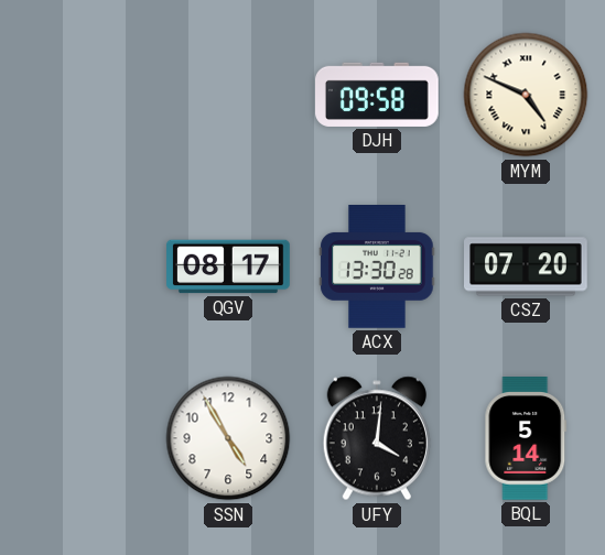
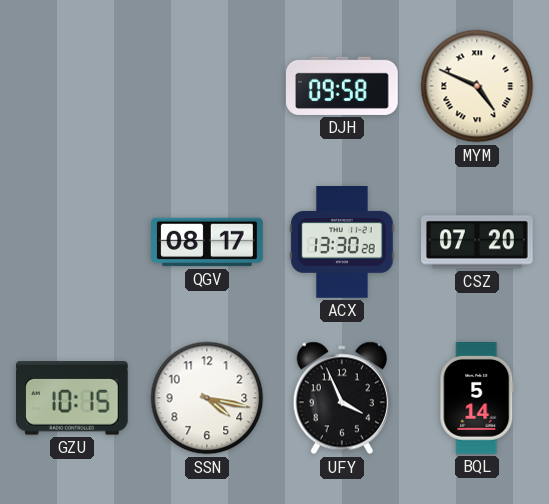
GZU: none -> 10:15 (72, 398)
SSN: 4:55 -> 4:17 (207, 398)
UFY: 4:01 -> 3:56 (342, 398)
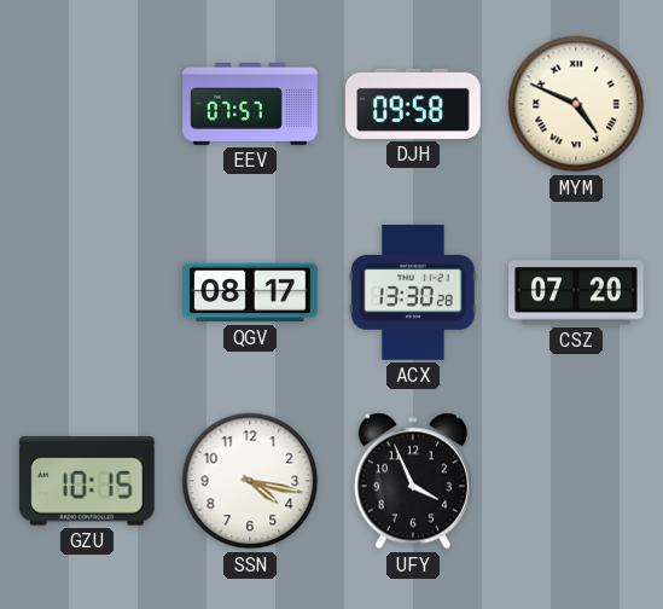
EEV: none -> 07:57 (250, 104)
BQL: 5:14 -> none (477, 399)
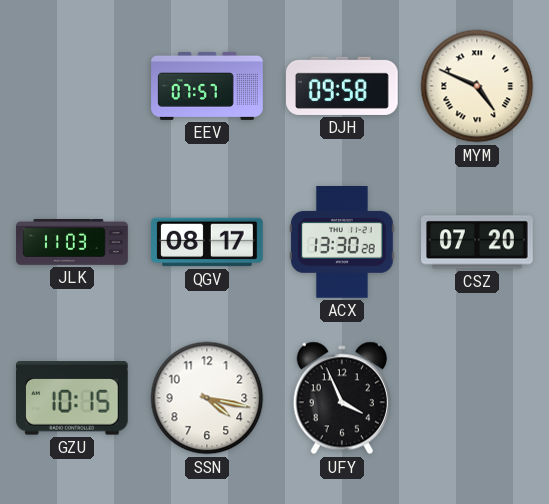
JLK: none -> 11:03 (72, 243)
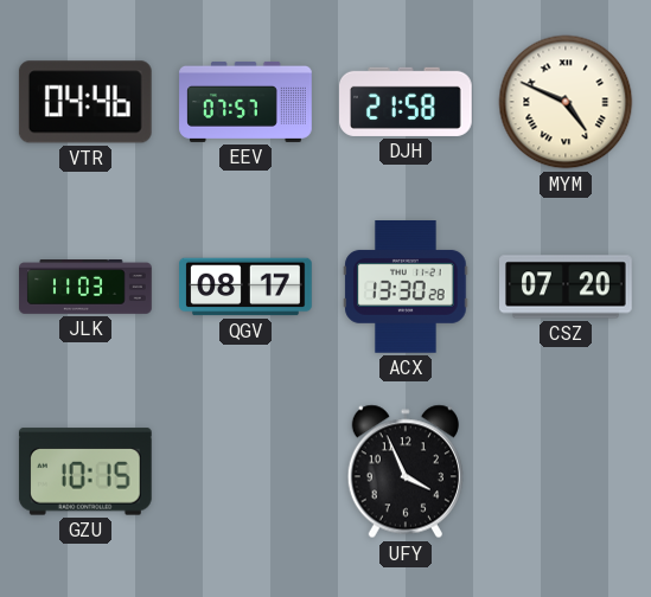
VTR: none -> 04:46 (85, 102)
DJH: 09:58 -> 21:58 (407, 102)
SSN: 4:17 -> none (207, 398)
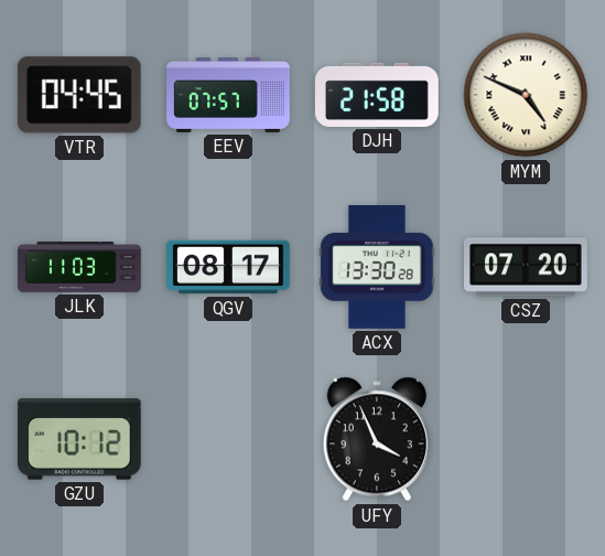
VTR: 04:46 -> 04:45 (79, 95)
GZU: 10:15 -> 10:12 (79, 439)
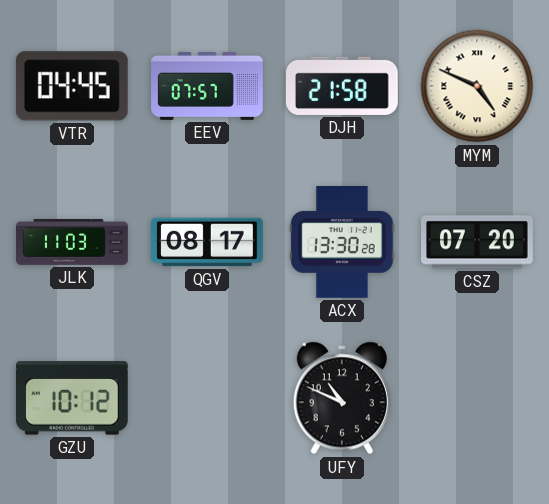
UFY: 3:56 -> 10:49 (342, 398)
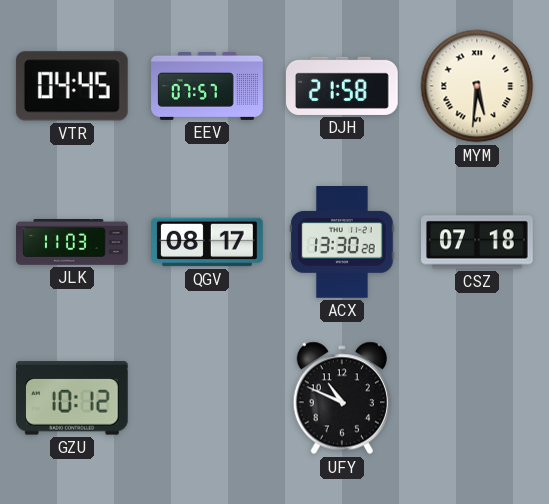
MYM: 4:49 -> 5:31 (477, 86)
CSZ: 07:20 -> 07:18 (477, 242)
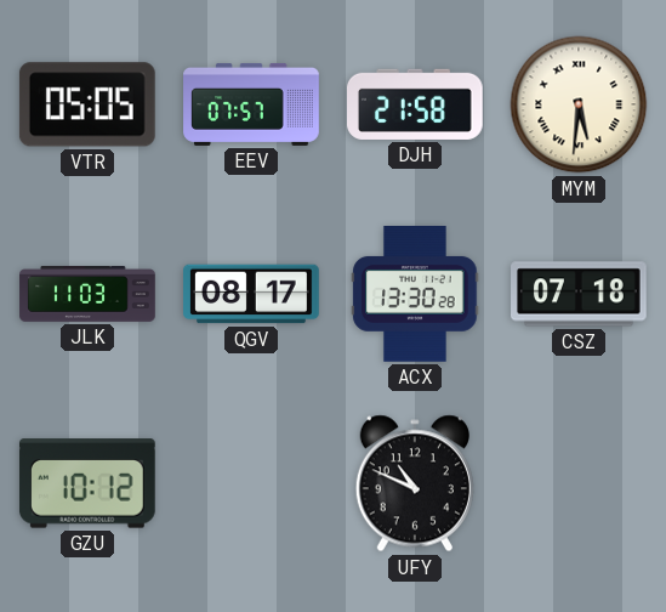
VTR: 04:45 -> 05:05 (87, 104)
